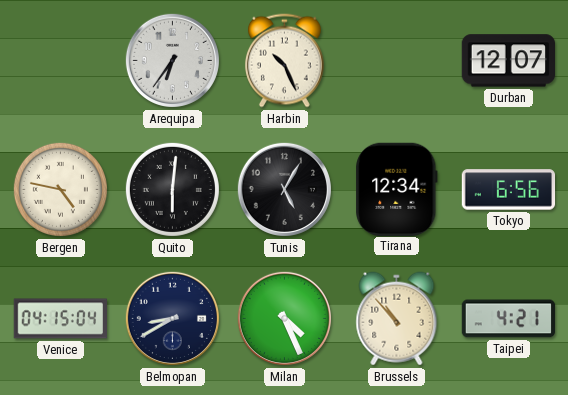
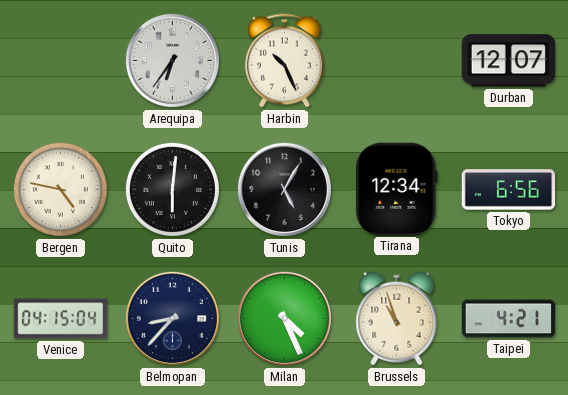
Belmopan: 8:40 -> 8:37 (172, 318)
Brussels: 10:53 -> 10:57 (397, 319)
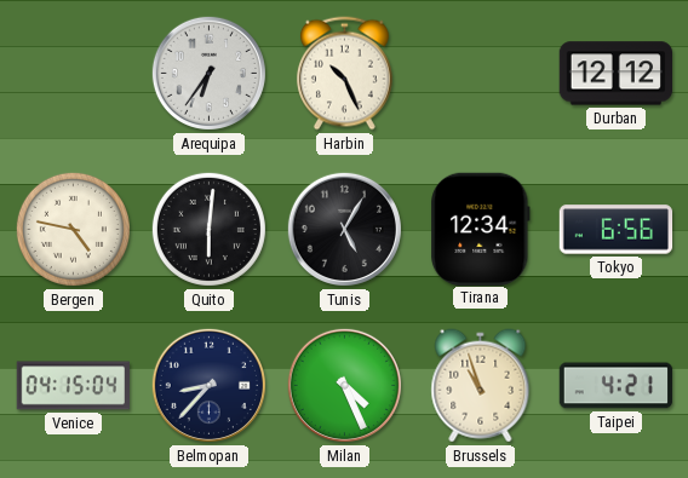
Durban: 12:07 -> 12:12 (615, 74)
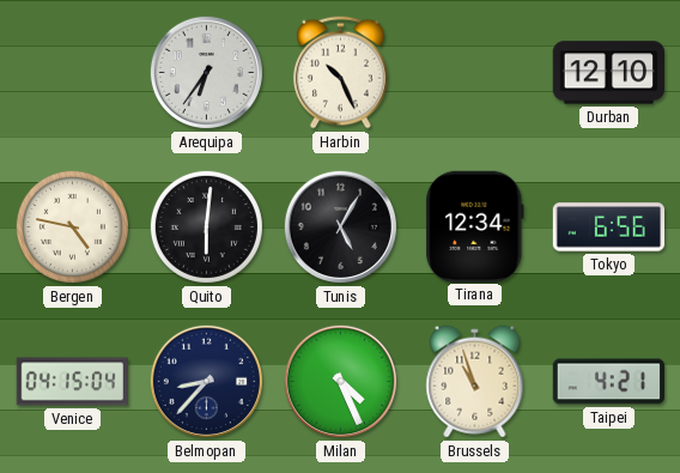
Durban: 12:12 -> 12:10 (608, 73)
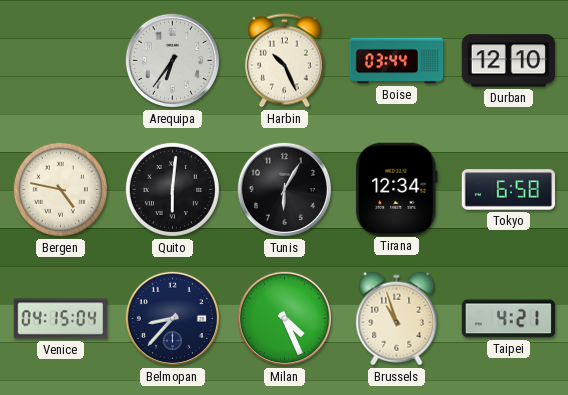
Boise: none -> 03:44 (397, 61)
Tunis: 5:05 -> 6:05 (284, 189)
Tokyo: 6:56 -> 6:58 (509, 190)
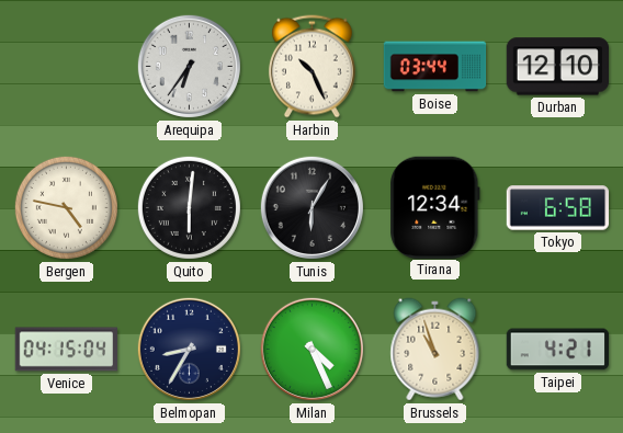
Belmopan: 8:37 -> 8:35 (189, 349)
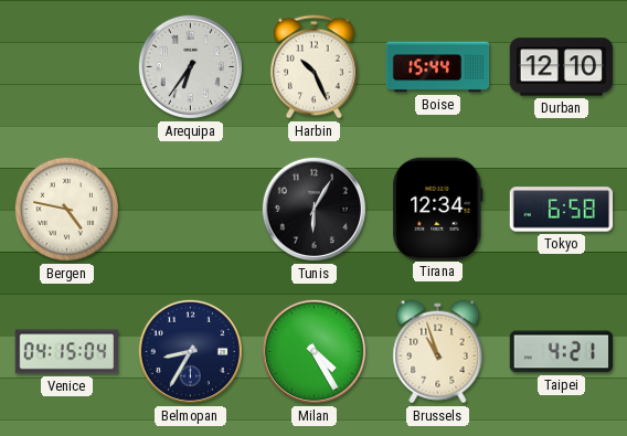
Boise: 03:44 -> 15:44 (438, 67)
Quito: 6:01 -> none (189, 207)
Milan: 4:26 -> 4:25 (313, 351)
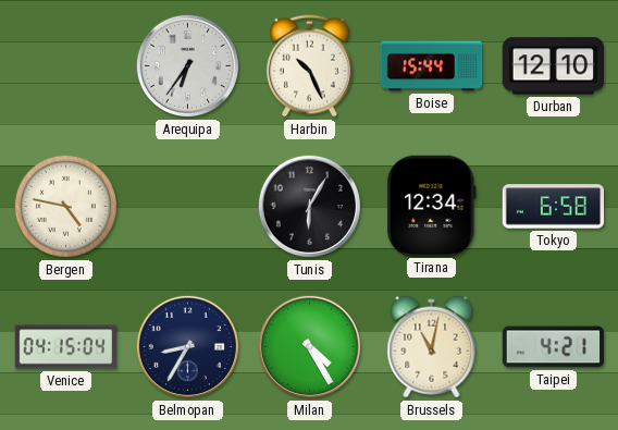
Brussels: 10:57 -> 11:02 (432, 347)
